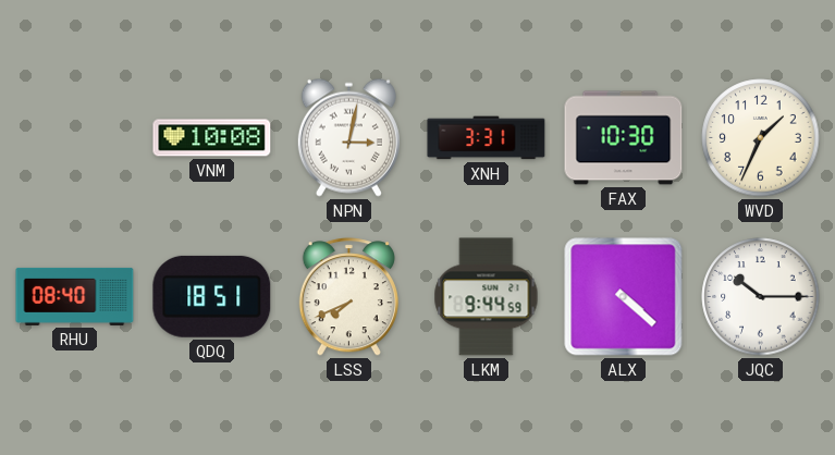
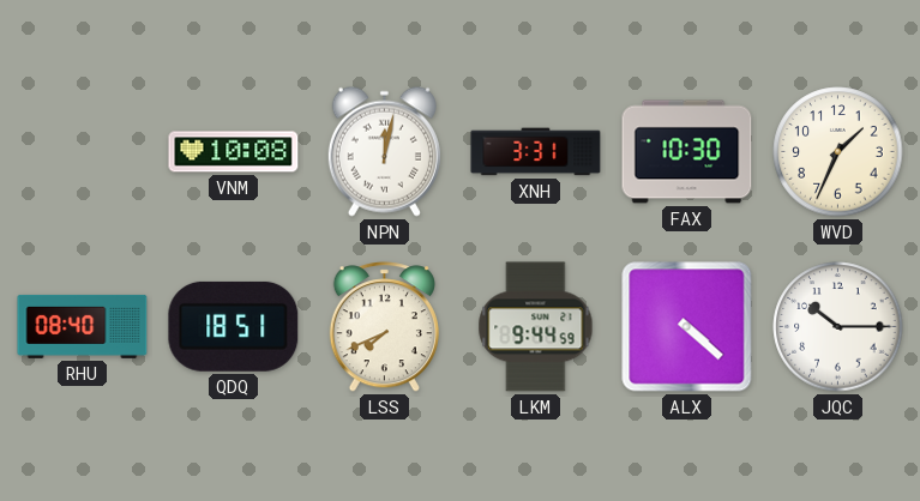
NPN: 3:02 -> 12:02 (384, 151)
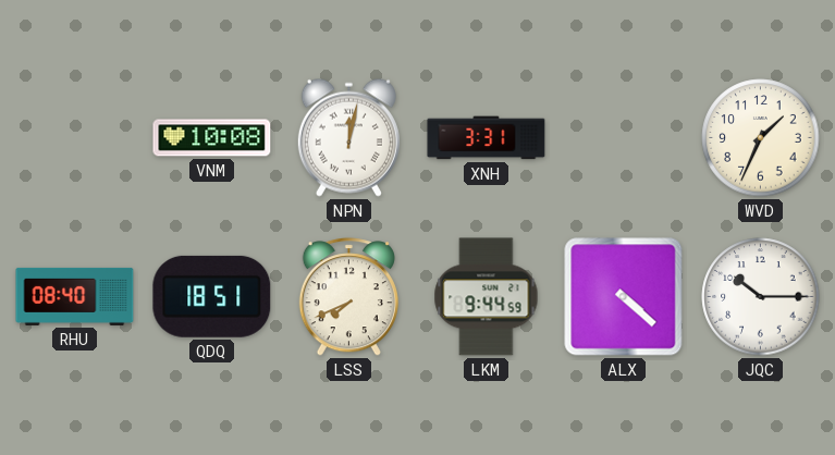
FAX: 10:30 -> none (687, 152)
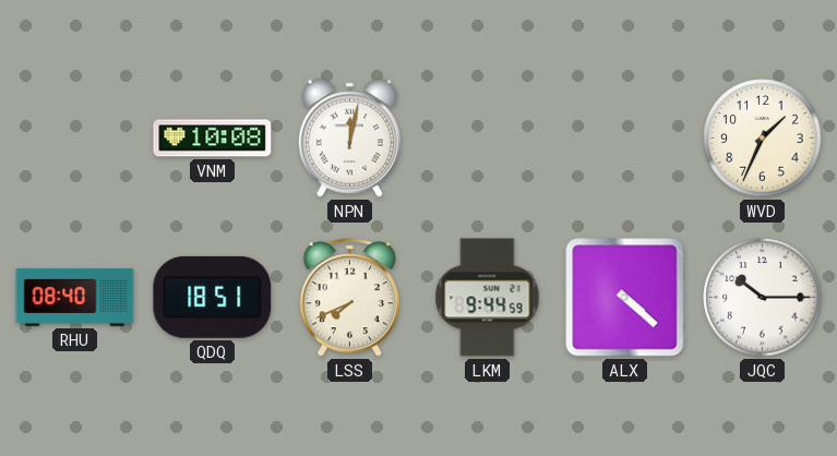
XNH: 3:31 -> none (487, 138)
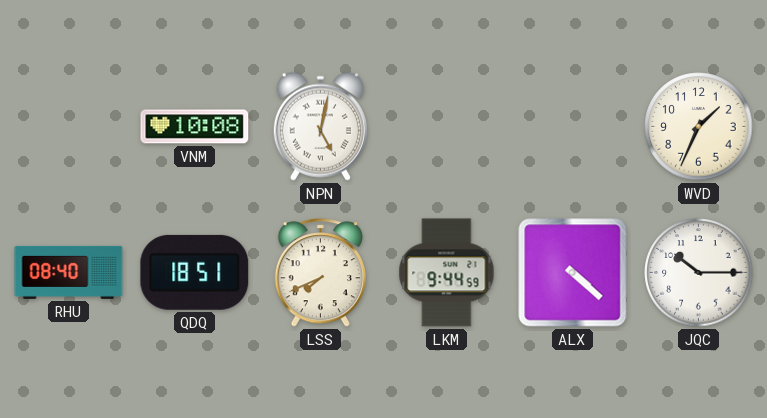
NPN: 12:02 -> 5:02 (320, 126)
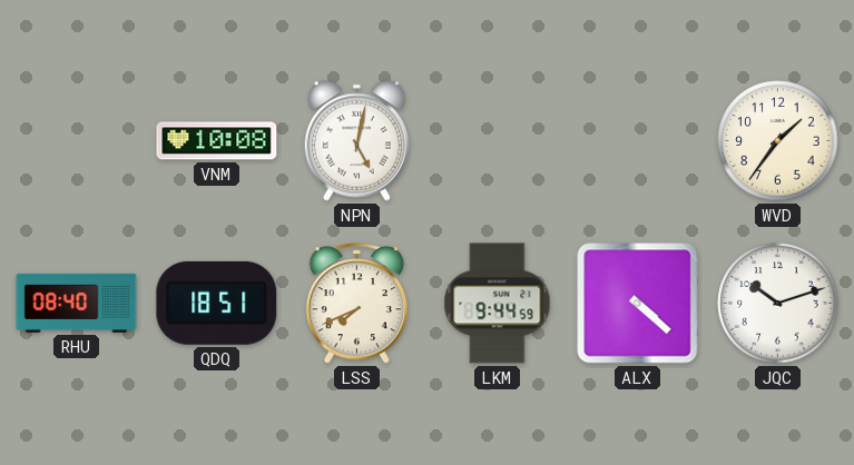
WVD: 1:34 -> 1:36 (778, 141)
JQC: 10:15 -> 10:12 (778, 304)
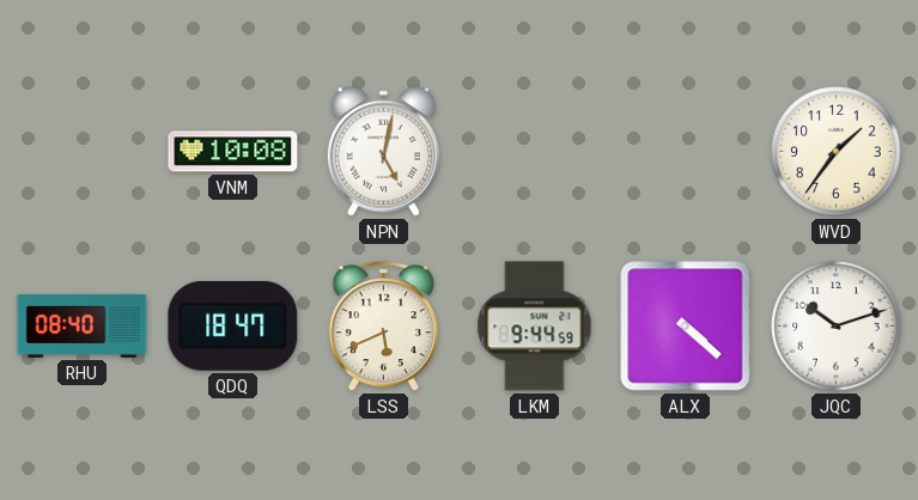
QDQ: 18:51 -> 18:47 (233, 325)
LSS: 7:41 -> 5:41 (383, 327)
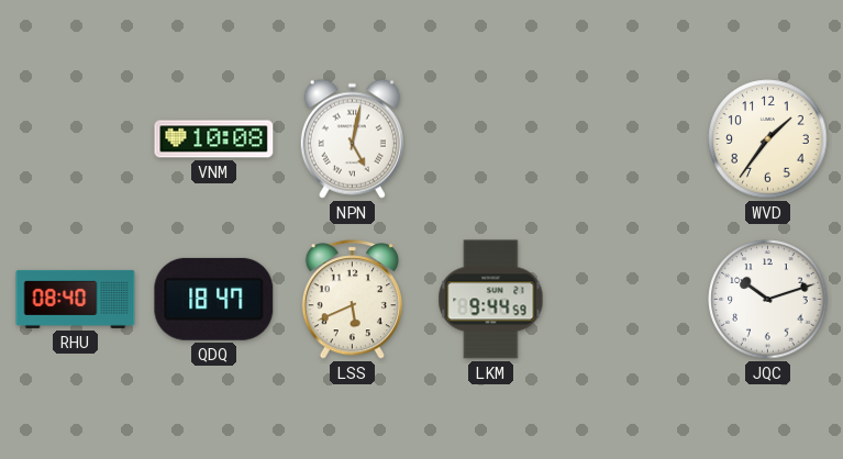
ALX: 4:22 -> none (686, 327)
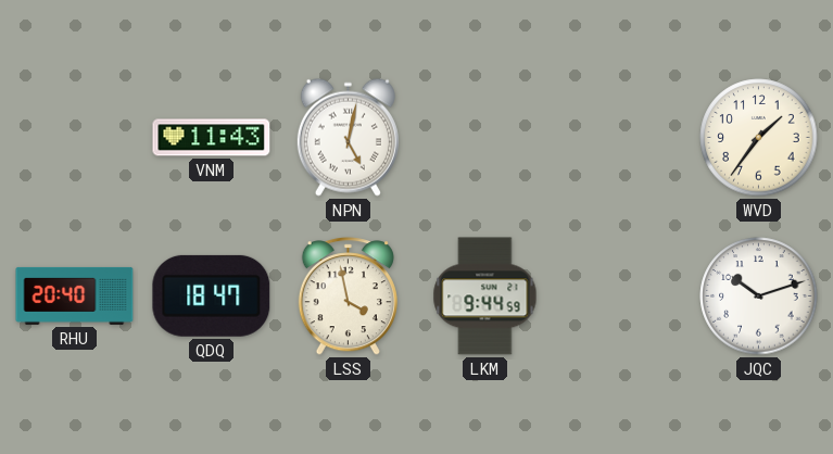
VNM: 10:08 -> 11:43 (212, 138)
RHU: 08:40 -> 20:40 (75, 295)
LSS: 5:41 -> 3:58 (348, 297)
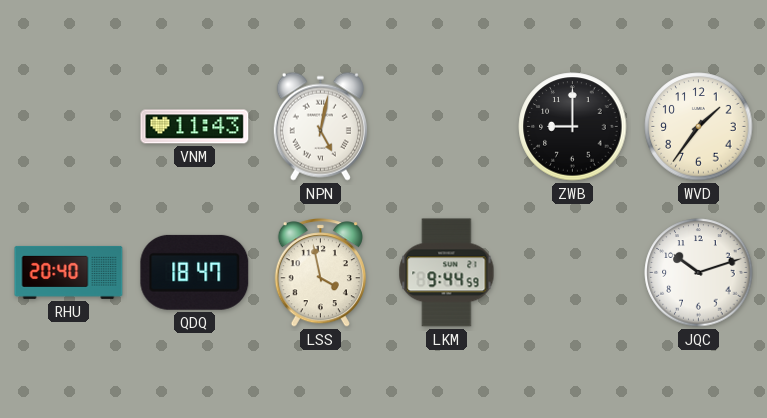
ZWB: none -> 9:00 (573, 127)
